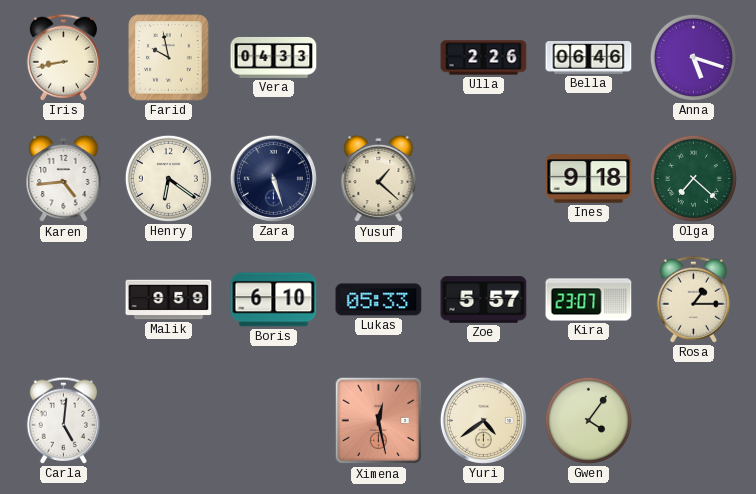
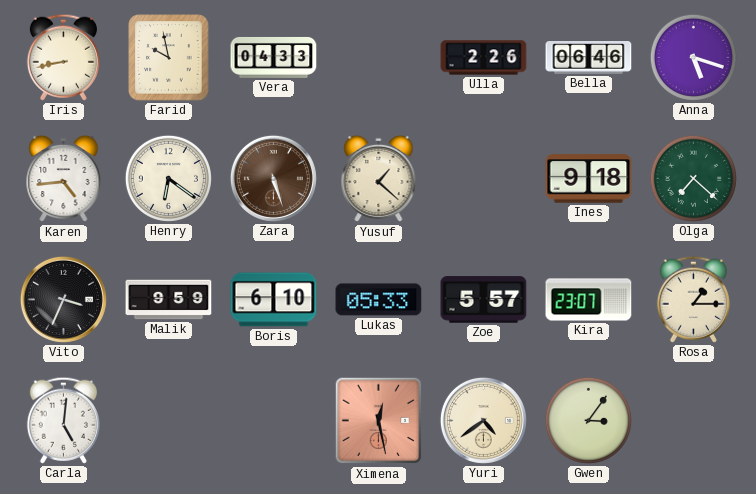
Zara dial: navy -> brown (273, 178)
Vito: none -> 3:34 (63, 299)
Gwen: 4:06 -> 3:06 (588, 420)
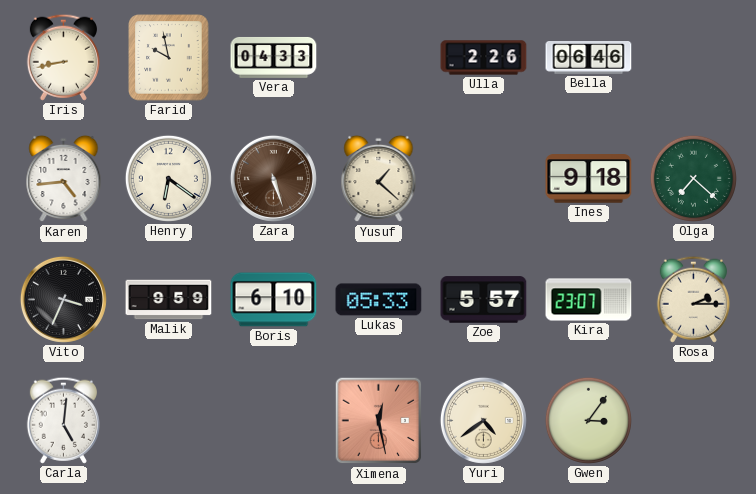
Anna: 5:18 -> none (693, 57)
Rosa: 1:15 -> 2:15 (693, 299)
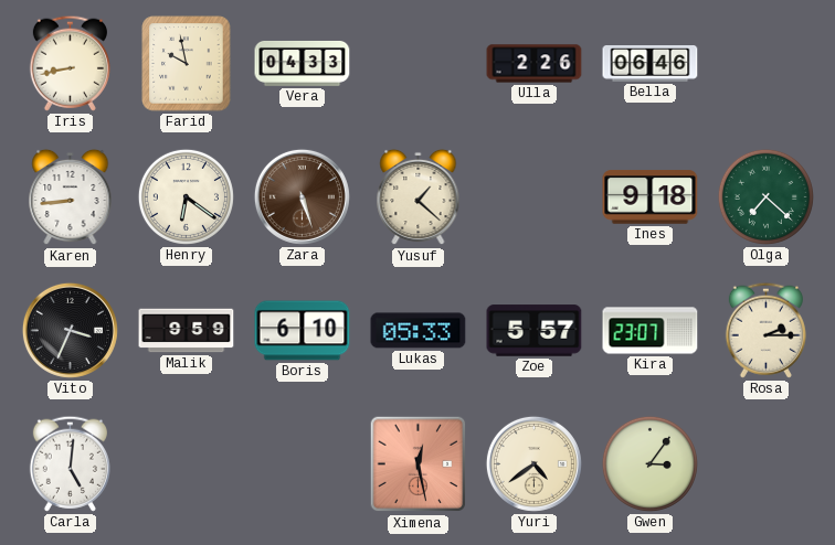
Karen: 4:44 -> 8:44 (71, 197)
